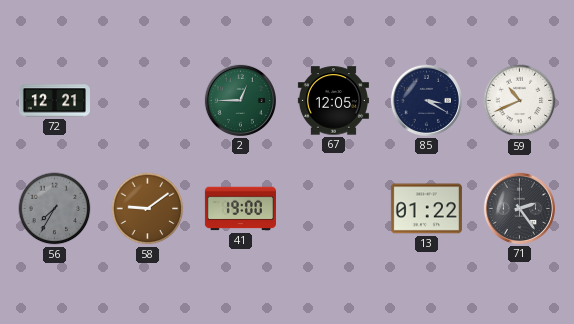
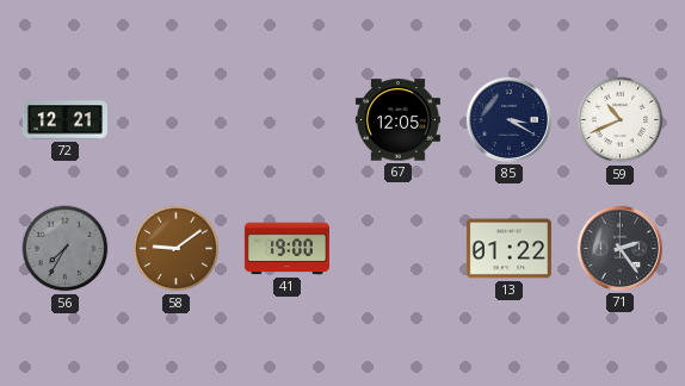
2: 12:45 -> none (240, 100)
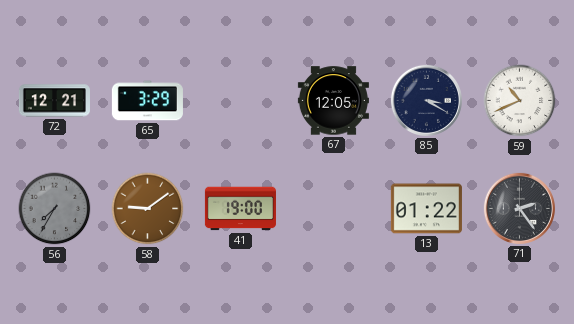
65: none -> 3:29 (147, 101)
